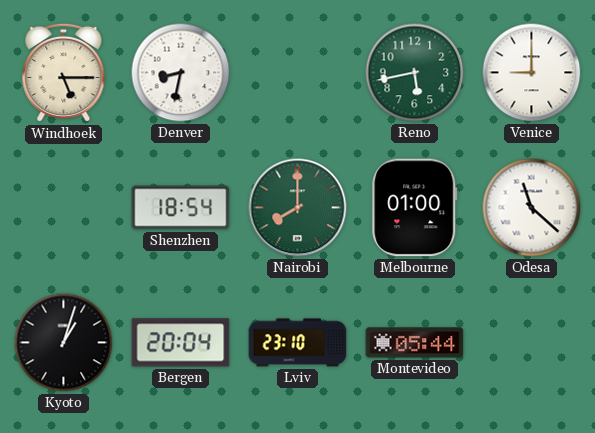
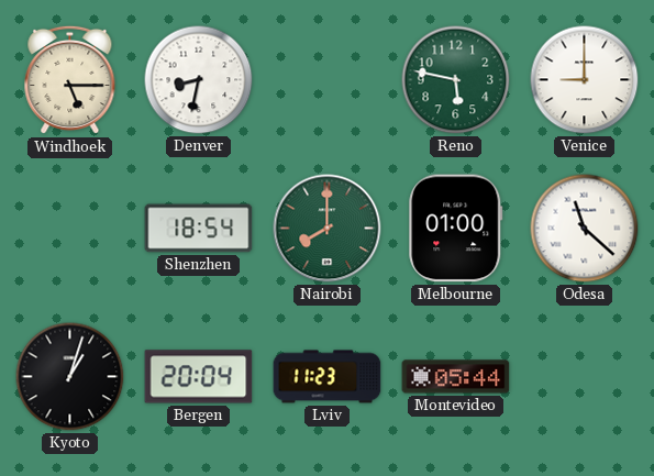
Reno: 5:43 -> 5:47 (456, 80)
Lviv: 23:10 -> 11:23 (328, 377)
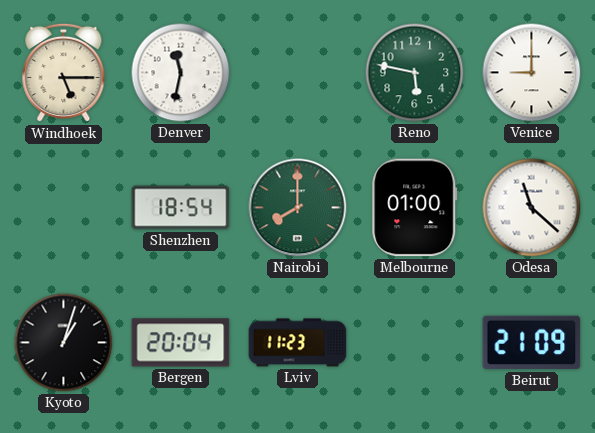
Denver: 8:32 -> 11:32 (181, 73)
Montevideo: 05:44 -> none (456, 377)
Beirut: none -> 21:09 (532, 343)
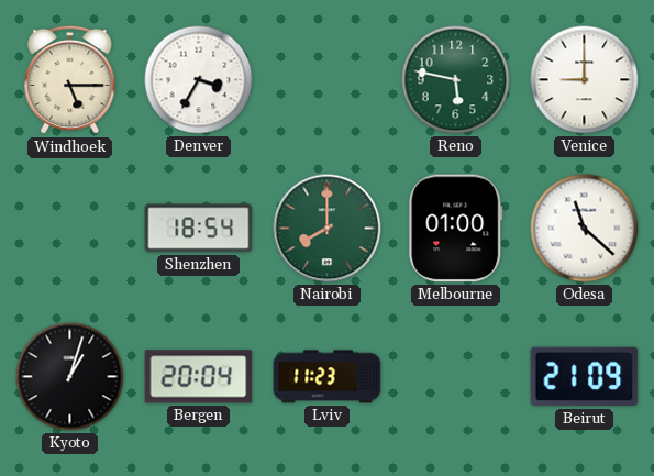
Denver: 11:32 -> 3:35 (199, 80)
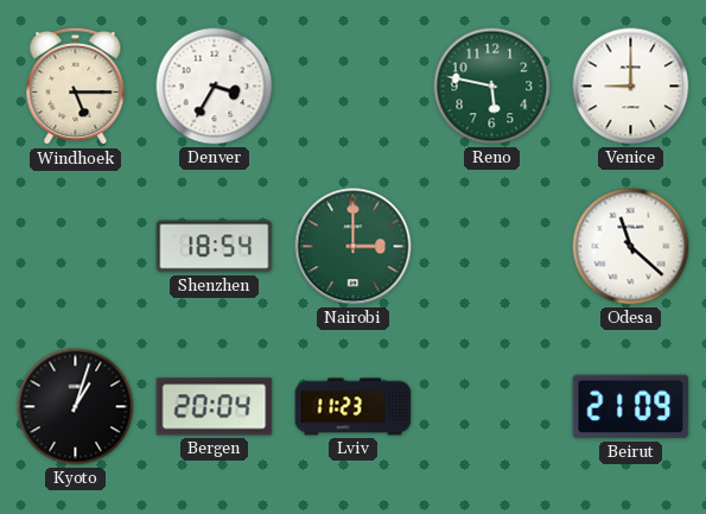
Nairobi: 8:00 -> 3:00 (354, 247)
Melbourne: 01:00 -> none (456, 229)
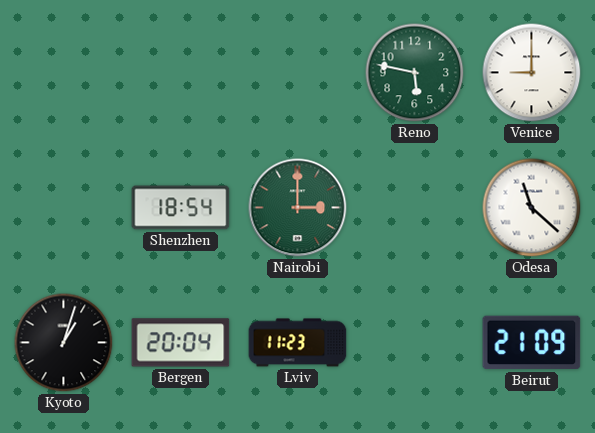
Windhoek: 5:15 -> none (76, 87)
Denver: 3:35 -> none (215, 87)
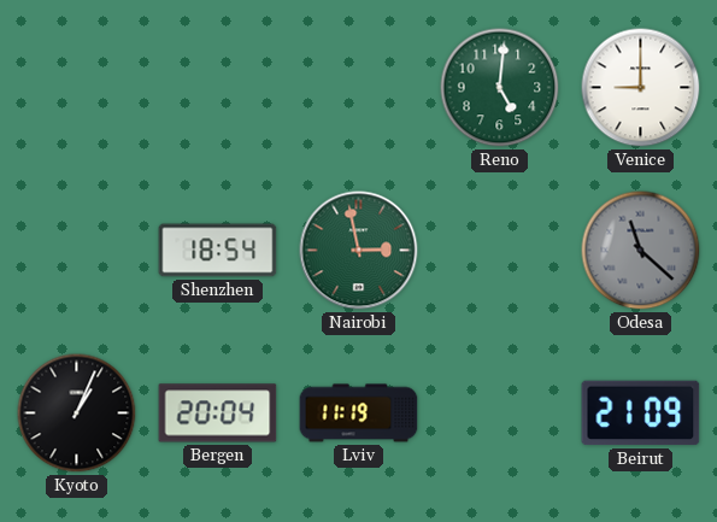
Reno: 5:47 -> 5:01 (500, 88)
Nairobi: 3:00 -> 2:58 (359, 251)
Odesa dial: white -> grey (641, 251)
Kyoto: 1:03 -> 1:04 (77, 414)
Lviv: 11:23 -> 11:19 (359, 414)
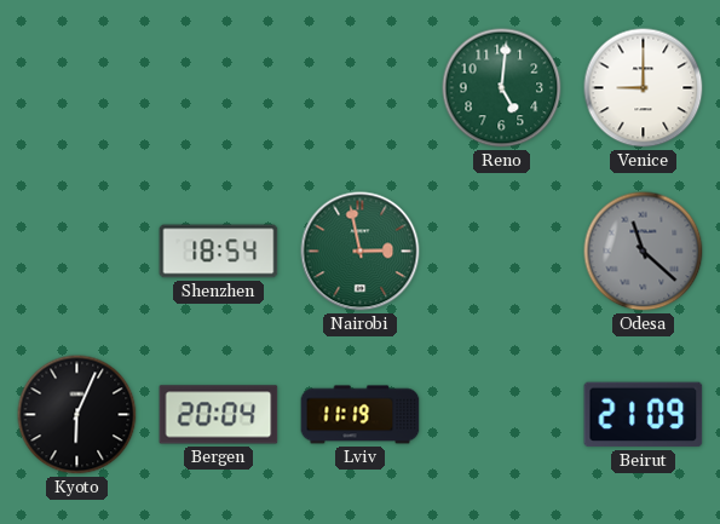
Kyoto: 1:04 -> 6:04 (77, 415)
